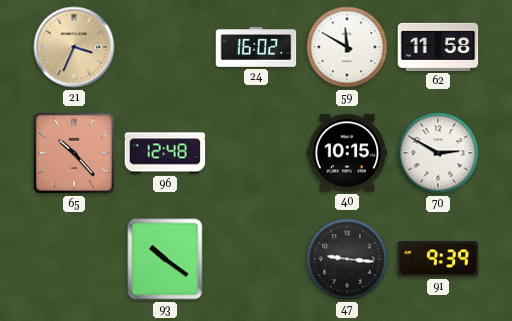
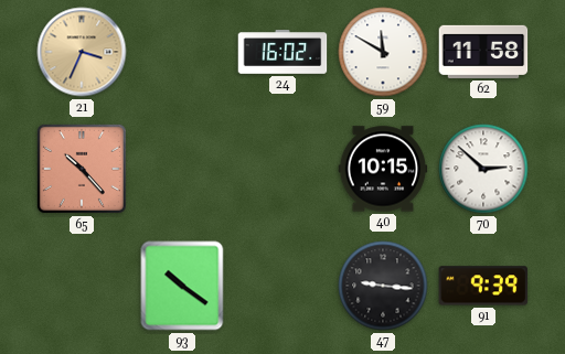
96: 12:48 -> none (165, 153)
70: 2:50 -> 2:52 (483, 169)
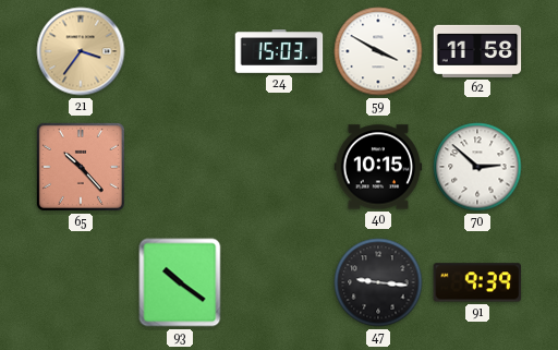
21: 3:34 -> 3:36 (81, 51)
24: 16:02 -> 15:03 (279, 51)
59: 11:50 -> 3:50 (378, 51)
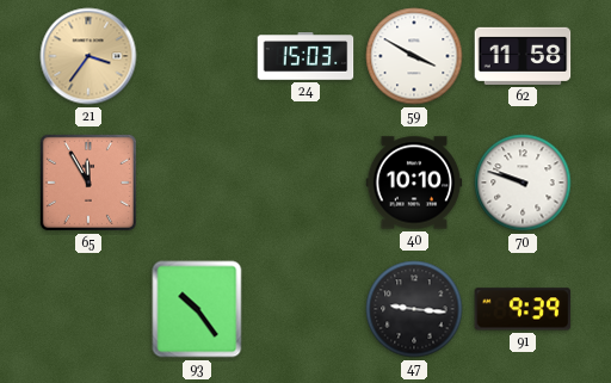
65: 10:23 -> 11:55 (88, 183)
40: 10:15 -> 10:10 (414, 183)
70: 2:52 -> 9:48 (523, 183)
93: 10:21 -> 10:24 (197, 309)
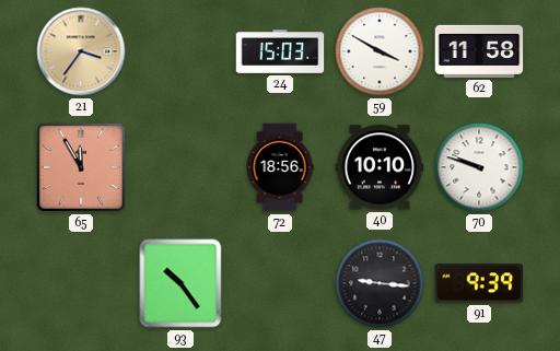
72: none -> 18:56 (280, 167)
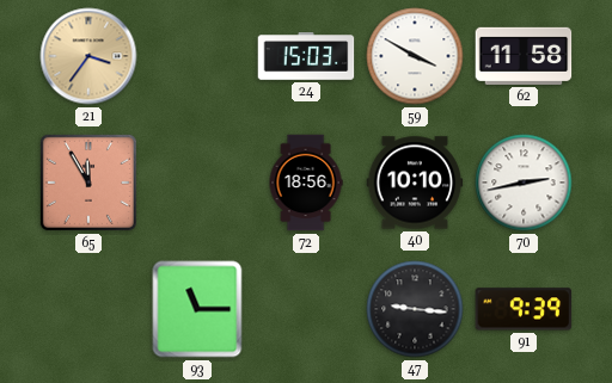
70: 9:48 -> 2:43 (524, 183)
93: 10:24 -> 11:15 (197, 309)
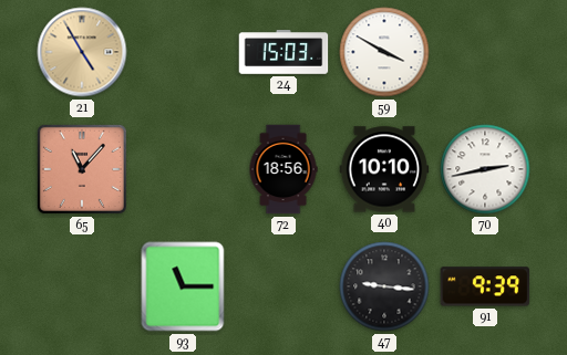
21: 3:36 -> 4:55 (82, 52)
62: 11:58 -> none (524, 56)
65: 11:55 -> 11:07 (82, 169)
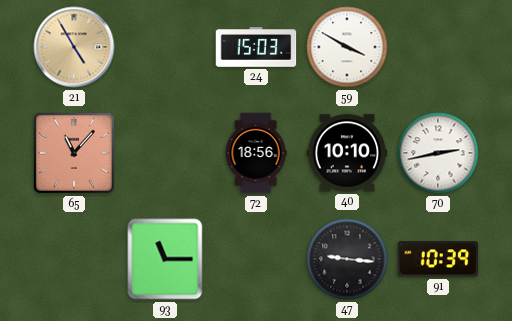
91: 9:39 -> 10:39 (438, 259)
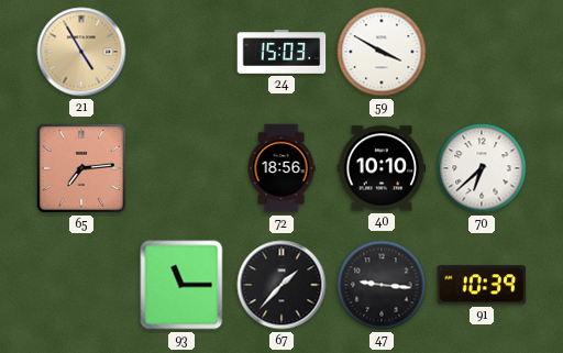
65: 11:07 -> 7:14 (81, 168)
70: 2:43 -> 6:38 (482, 168)
67: none -> 1:37 (281, 285)
